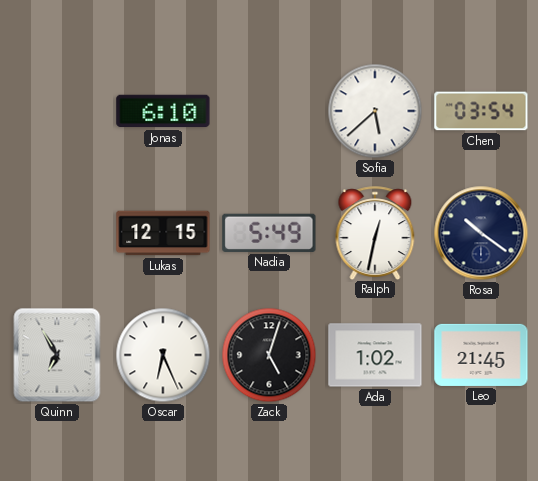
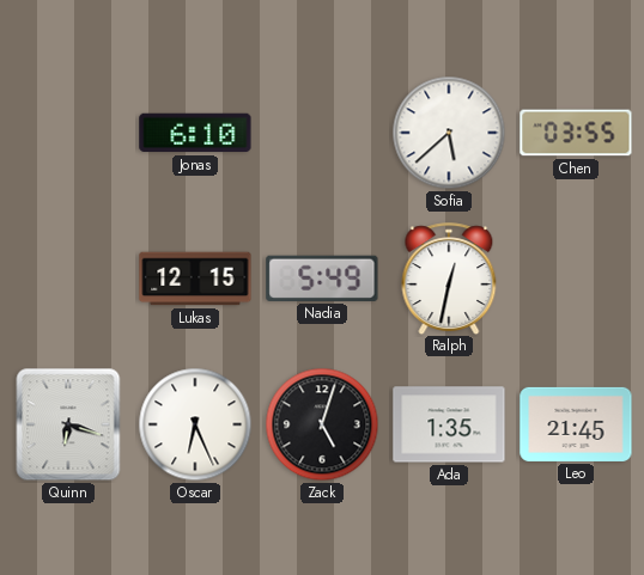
Chen: 03:54 -> 03:55 (576, 133)
Rosa: 10:21 -> none (481, 233)
Quinn: 6:55 -> 6:18 (68, 424)
Ada: 1:02 -> 1:35 (449, 424)
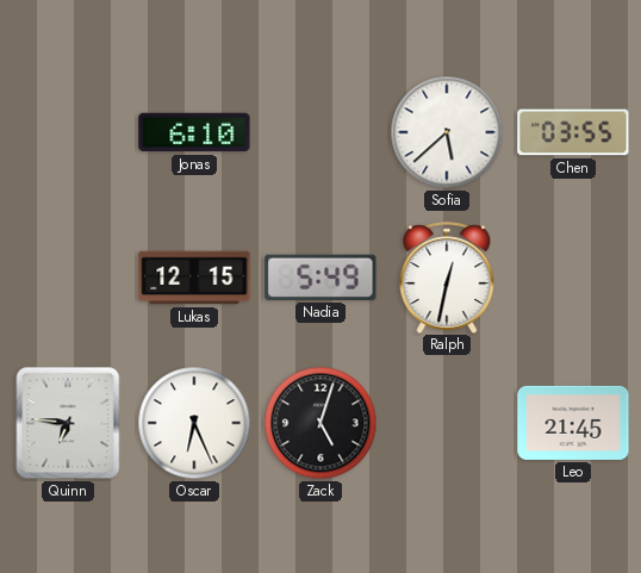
Quinn: 6:18 -> 6:46 (68, 423)
Ada: 1:35 -> none (449, 424)
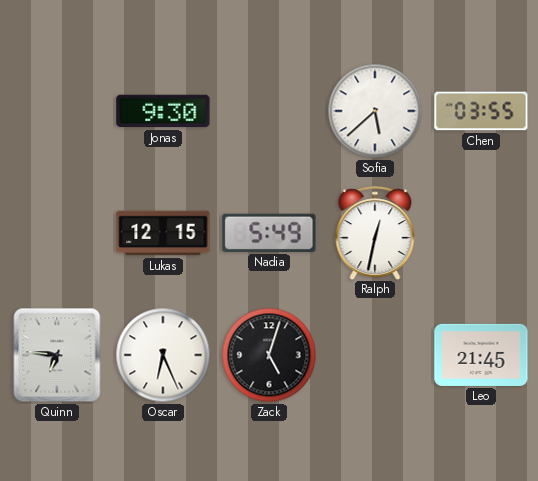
Jonas: 6:10 -> 9:30 (163, 111)
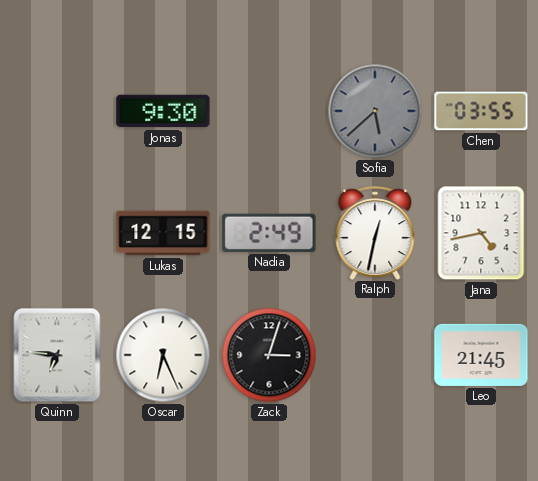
Sofia dial: white -> grey (375, 111)
Nadia: 5:49 -> 2:49 (269, 233)
Jana: none -> 4:43 (481, 233)
Zack: 5:03 -> 3:03 (269, 355)
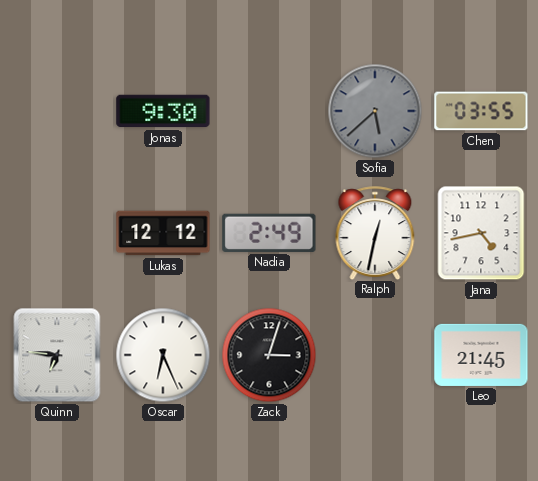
Lukas: 12:15 -> 12:12 (163, 233)
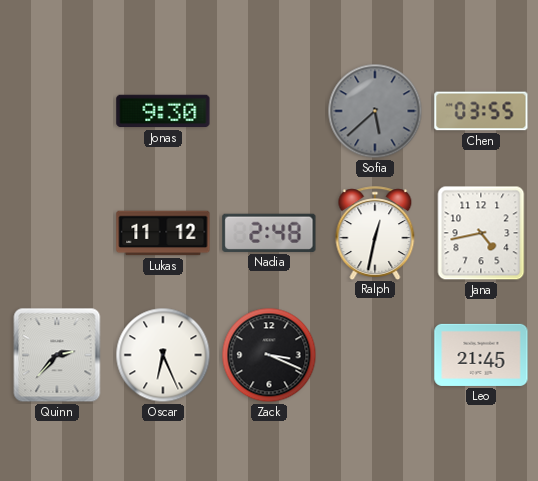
Lukas: 12:12 -> 11:12 (163, 233)
Nadia: 2:49 -> 2:48 (269, 233)
Quinn: 6:46 -> 2:37 (57, 355)
Zack: 3:03 -> 3:19 (269, 355)
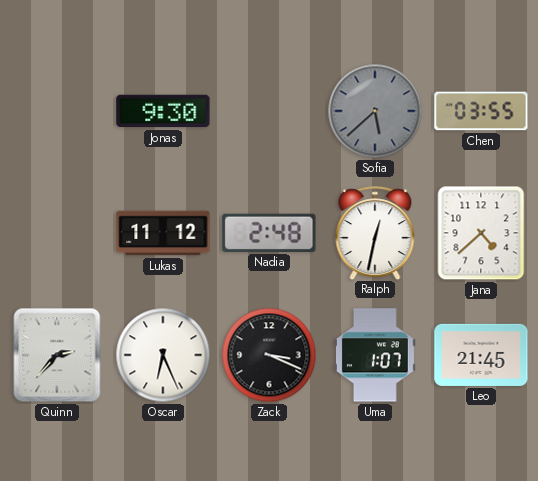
Jana: 4:43 -> 4:38 (481, 233)
Uma: none -> 1:07 (375, 355)
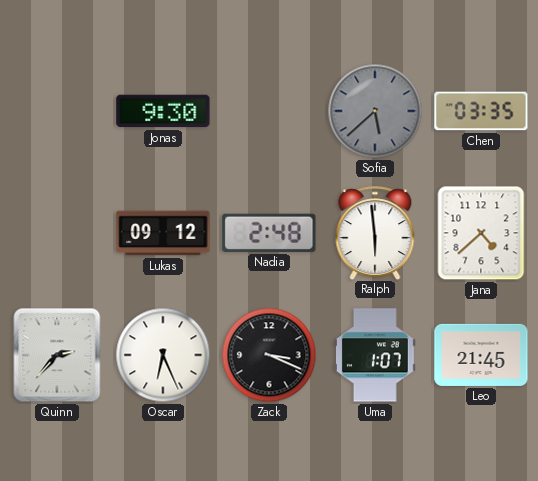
Chen: 03:55 -> 03:35 (481, 111)
Lukas: 11:12 -> 09:12 (163, 233)
Ralph: 12:32 -> 5:59 (375, 233)
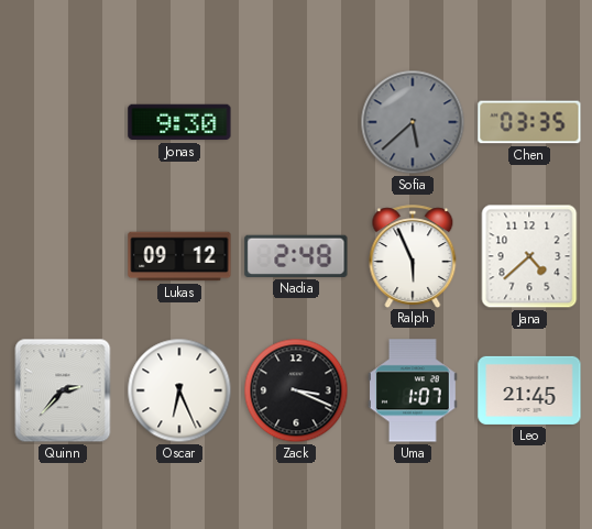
Ralph: 5:59 -> 5:56 (413, 256)
